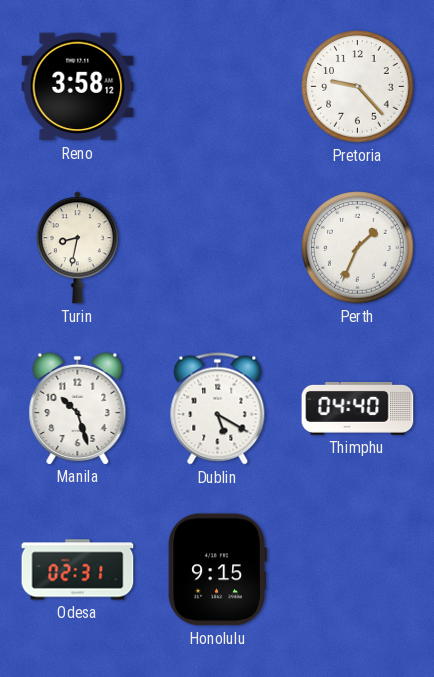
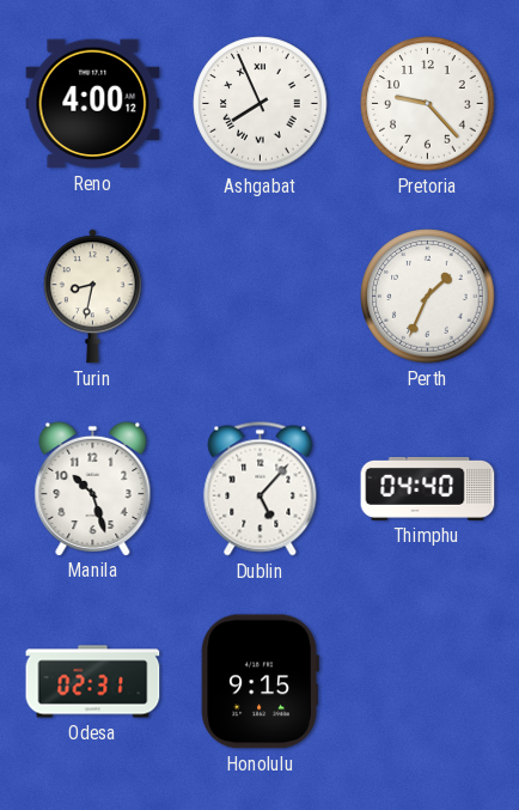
Reno: 3:58 -> 4:00 (93, 104)
Ashgabat: none -> 7:56 (261, 104)
Dublin: 5:20 -> 5:07 (261, 489)
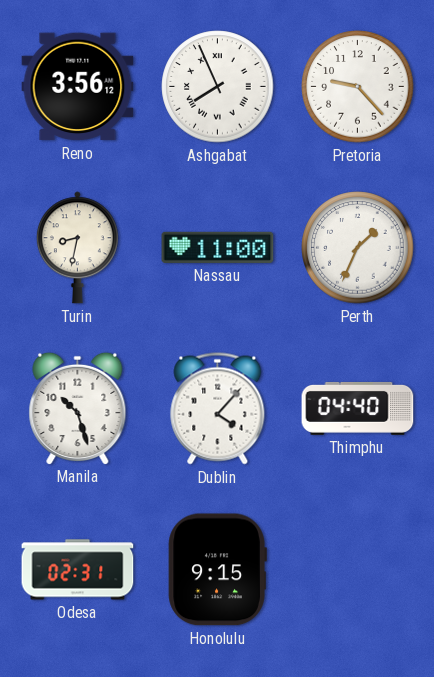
Reno: 4:00 -> 3:56 (78, 87)
Nassau: none -> 11:00 (218, 247)
Dublin: 5:07 -> 4:07 (218, 409)
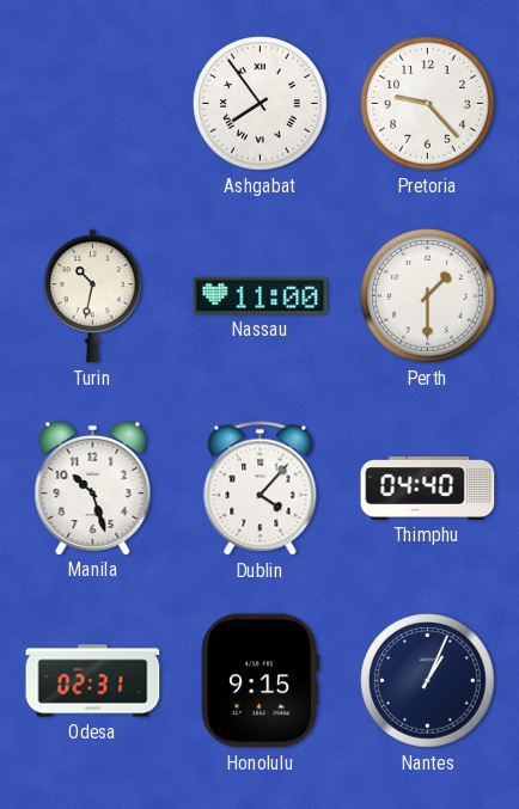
Reno: 3:56 -> none (78, 87)
Ashgabat: 7:56 -> 7:54 (261, 104)
Turin: 8:32 -> 10:32 (92, 296)
Perth: 1:34 -> 1:30 (428, 296)
Nantes: none -> 1:04 (428, 681)
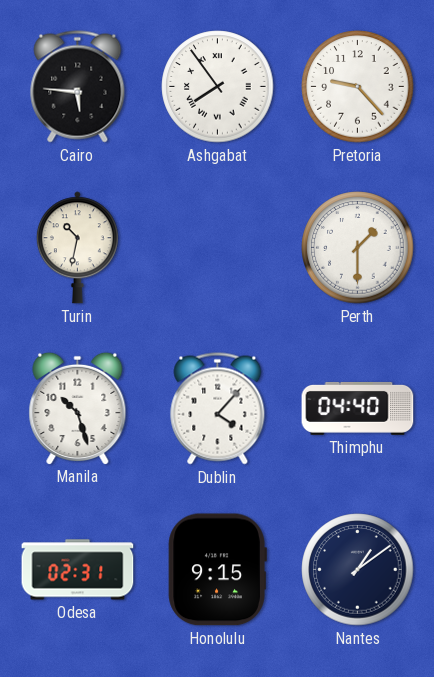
Cairo: none -> 5:46 (78, 87)
Nassau: 11:00 -> none (261, 295)
Nantes: 1:04 -> 1:09 (358, 570)
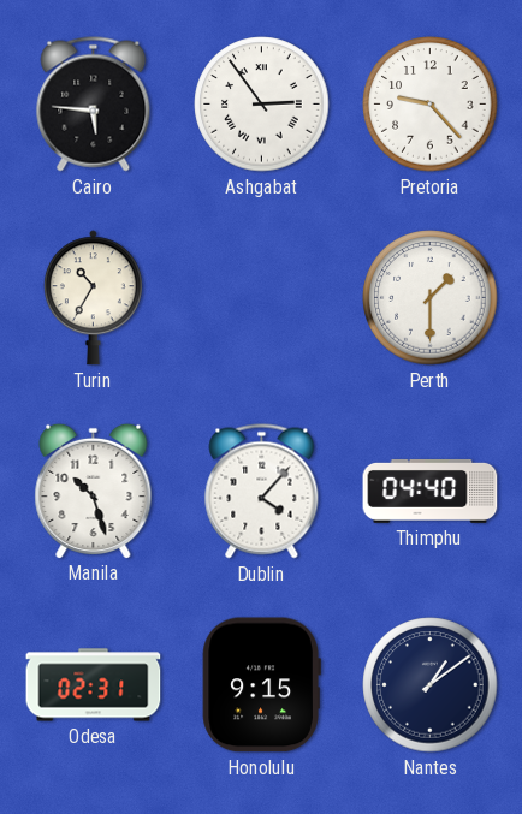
Ashgabat: 7:54 -> 2:54 (262, 105)
Turin: 10:32 -> 10:35 (93, 298)
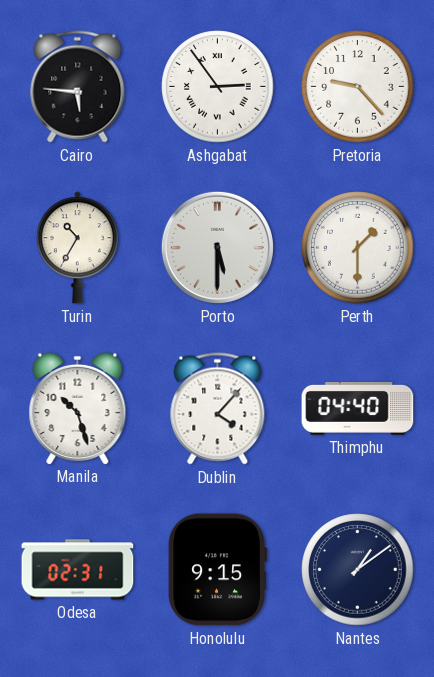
Porto: none -> 5:30 (217, 247)
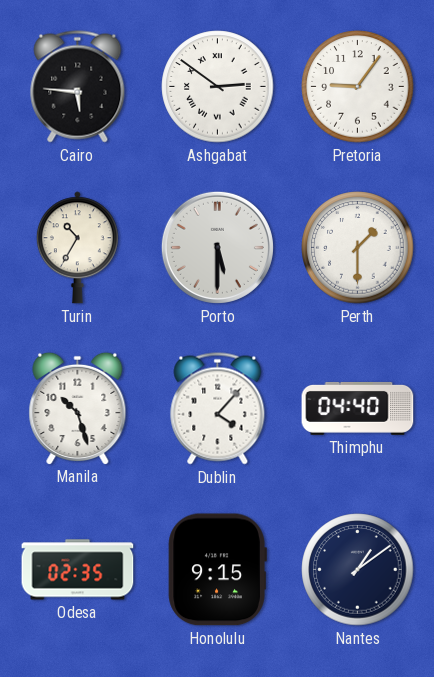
Ashgabat: 2:54 -> 2:51 (218, 87)
Pretoria: 9:23 -> 9:06 (358, 87)
Odesa: 02:31 -> 02:35 (78, 570)
